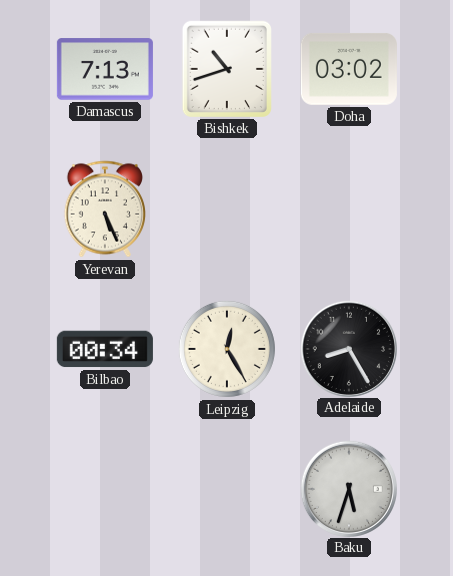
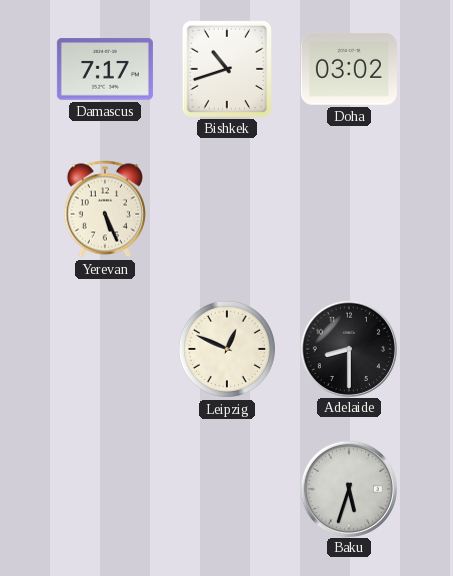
Damascus: 7:13 -> 7:17 (105, 69)
Bilbao: 00:34 -> none (105, 349)
Leipzig: 12:25 -> 12:49 (227, 349)
Adelaide: 8:25 -> 8:30 (348, 348)
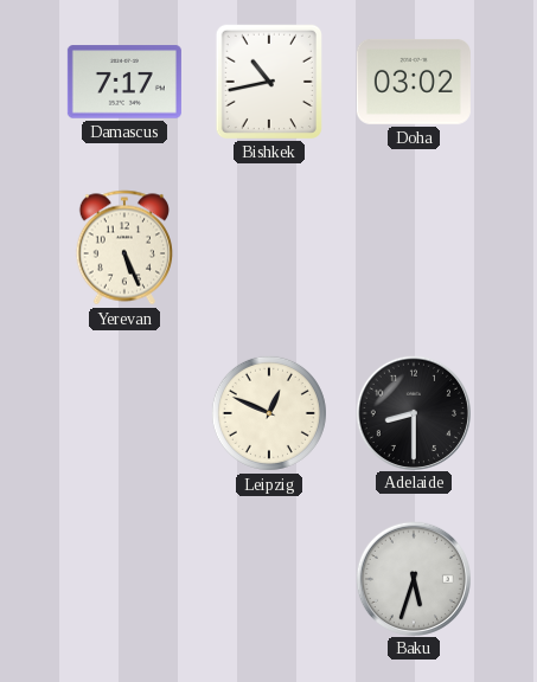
Bishkek: 10:42 -> 10:43 (269, 82)
